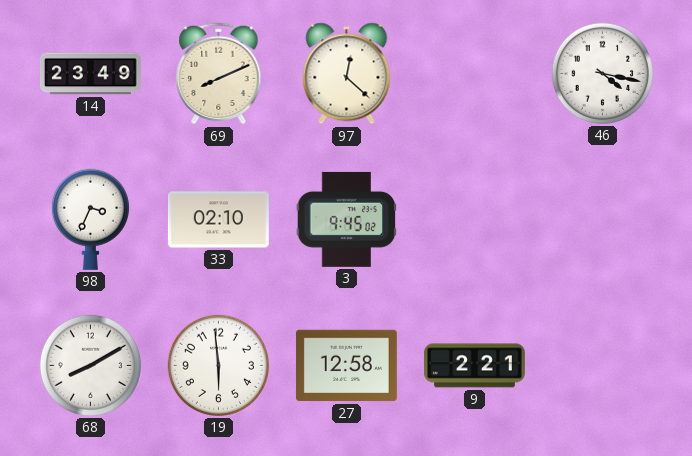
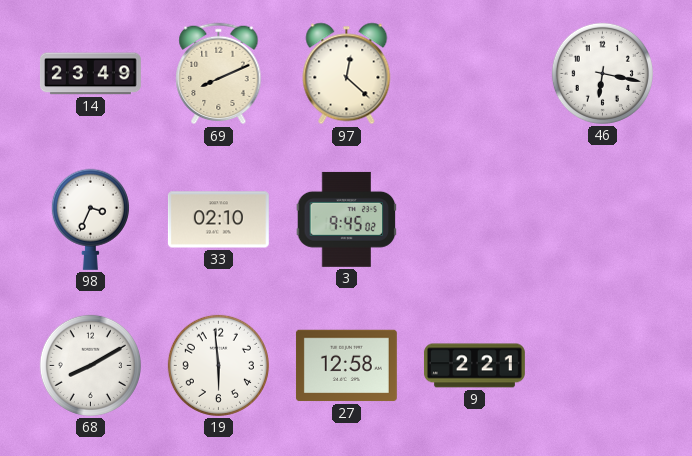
46: 4:17 -> 6:17 (602, 73)
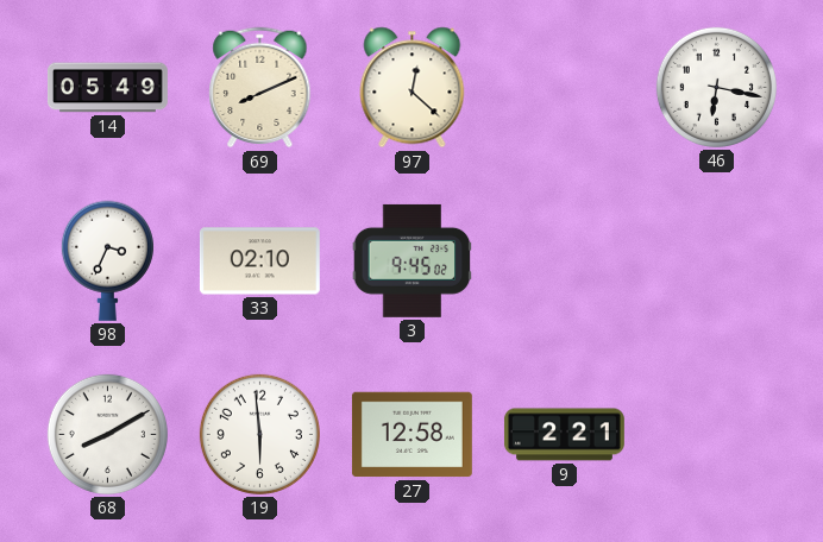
14: 23:49 -> 05:49 (107, 88)
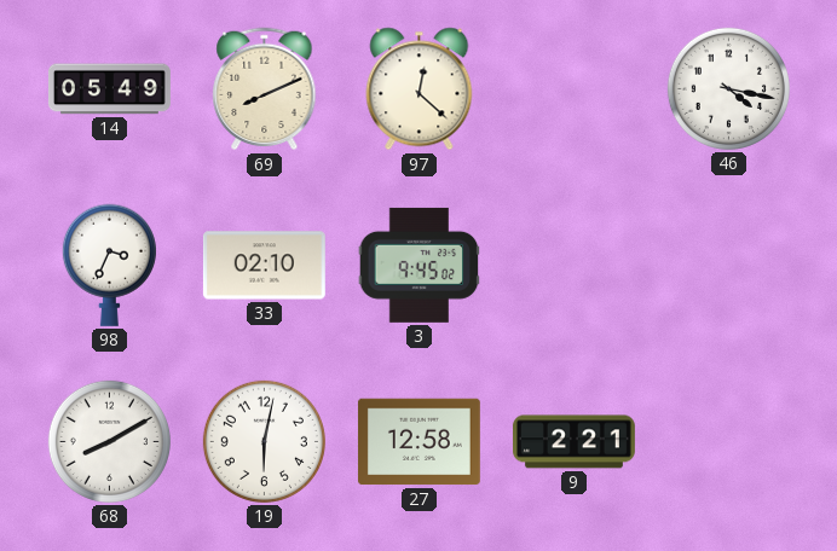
46: 6:17 -> 4:17 (728, 88)
19: 5:59 -> 6:02 (264, 441)
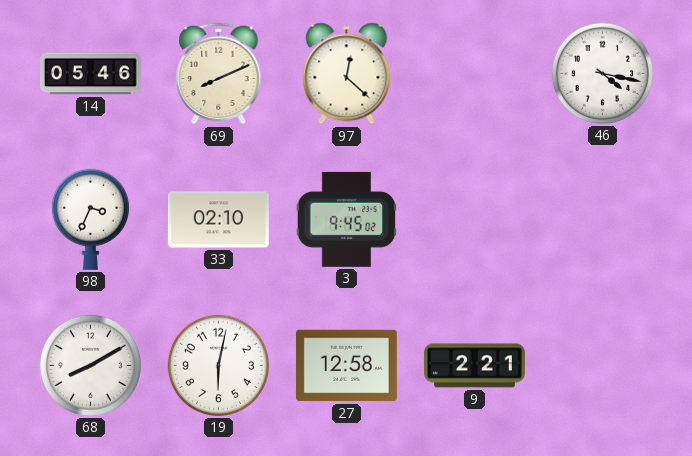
14: 05:49 -> 05:46 (90, 74)
